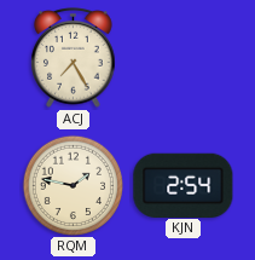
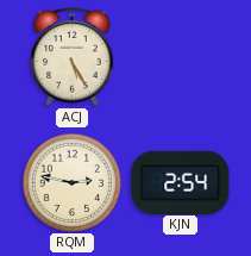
ACJ: 7:25 -> 5:25 (73, 57)
RQM: 1:47 -> 2:47 (71, 182)
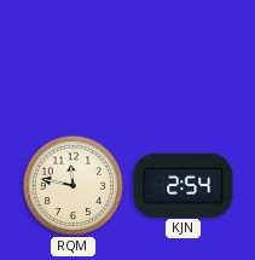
ACJ: 5:25 -> none (73, 57)
RQM: 2:47 -> 11:47 (73, 185)
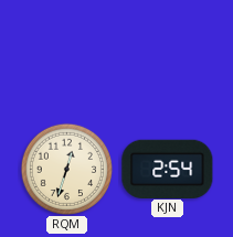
RQM: 11:47 -> 12:33 (66, 169)
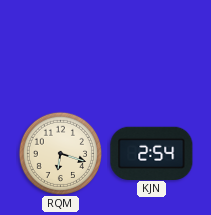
RQM: 12:33 -> 6:18 (60, 153)
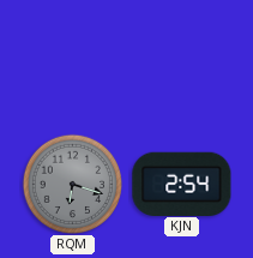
RQM dial: cream -> grey (72, 184)
